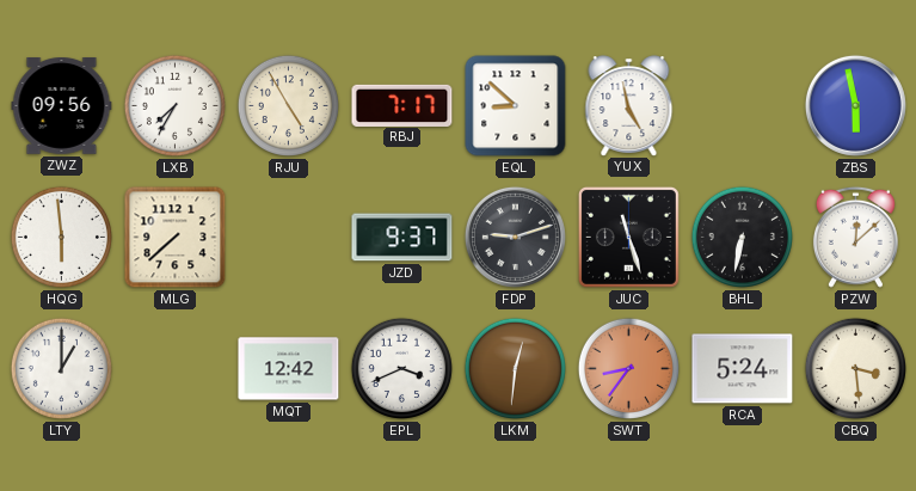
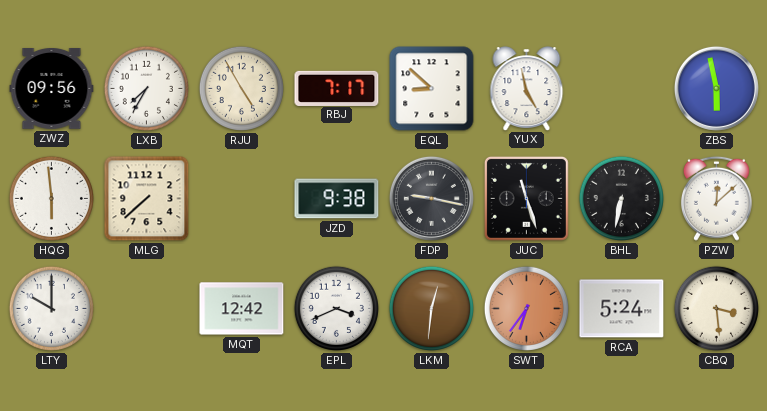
JZD: 9:37 -> 9:38 (337, 199)
FDP: 9:12 -> 9:17 (431, 198)
LTY: 1:00 -> 10:00 (51, 308)
SWT: 8:36 -> 6:36 (526, 308)
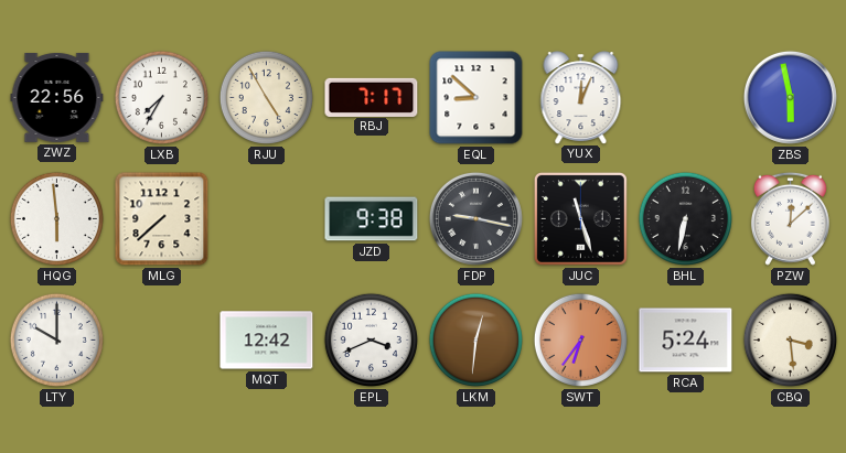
ZWZ: 09:56 -> 22:56 (57, 98)
YUX: 4:58 -> 12:04 (581, 97)
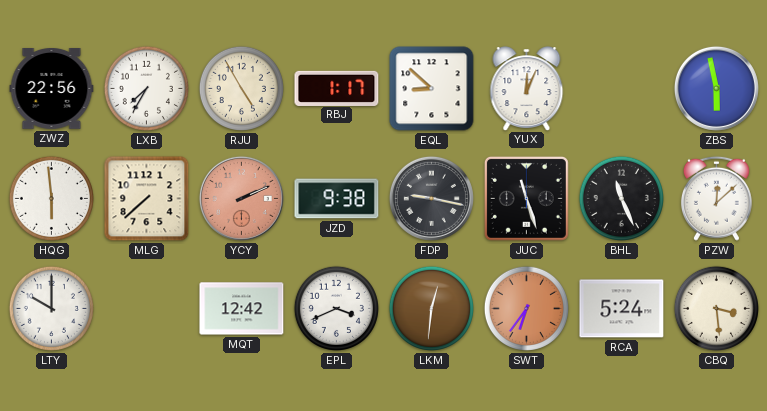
RBJ: 7:17 -> 1:17 (337, 88)
YCY: none -> 2:11 (241, 198)
BHL: 6:32 -> 11:26 (621, 198)
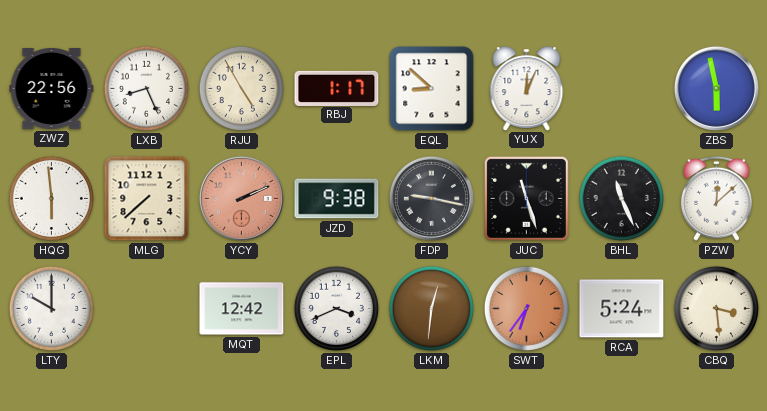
LXB: 7:35 -> 8:26 (146, 88)
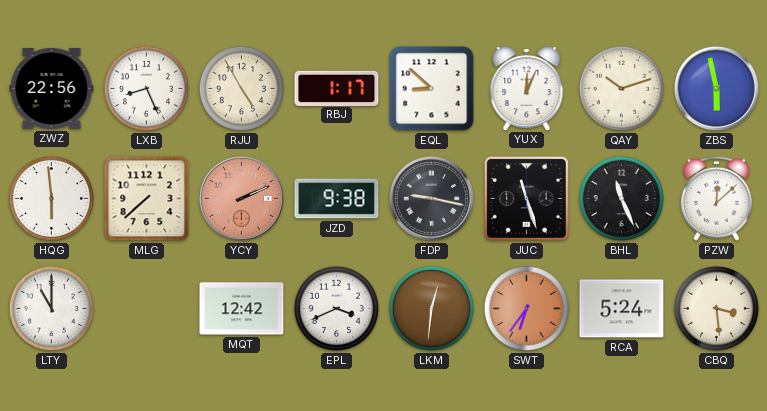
QAY: none -> 10:12 (621, 88)
LTY: 10:00 -> 11:00 (51, 308)
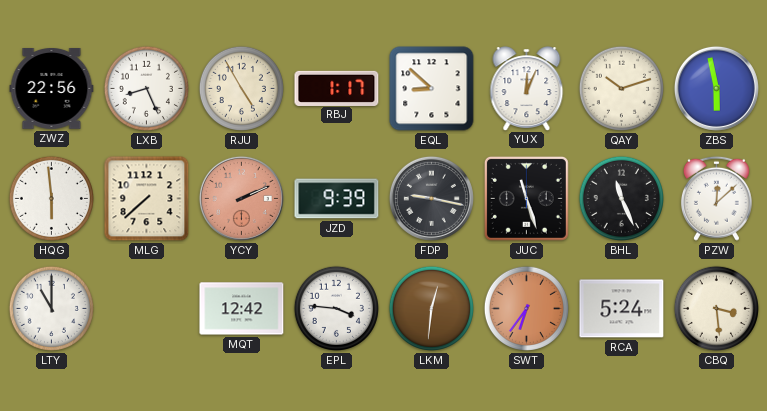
JZD: 9:38 -> 9:39 (337, 199)
EPL: 3:41 -> 3:46 (336, 308)
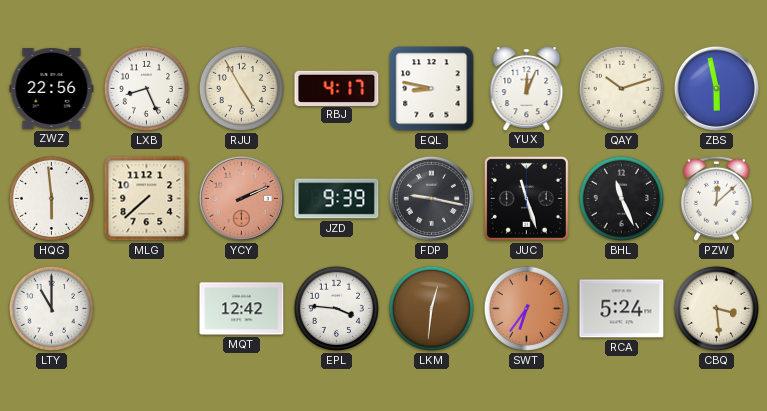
RBJ: 1:17 -> 4:17 (337, 88)
EQL: 8:52 -> 8:47 (432, 89)
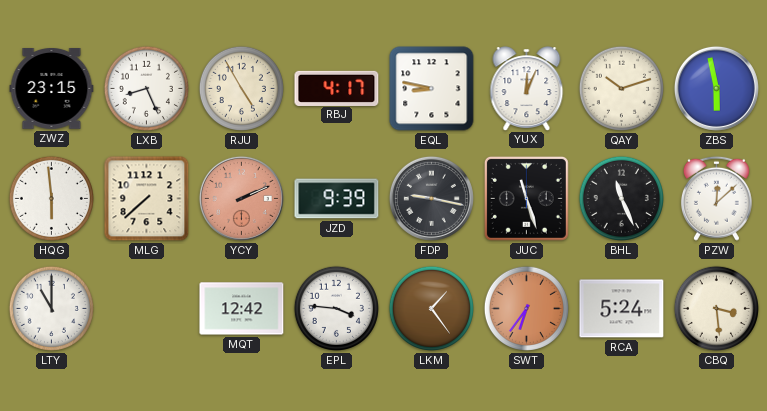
ZWZ: 22:56 -> 23:15 (52, 89)
LKM: 12:31 -> 1:24 (431, 308)
